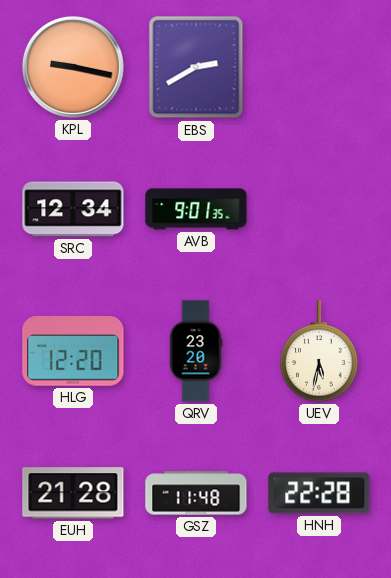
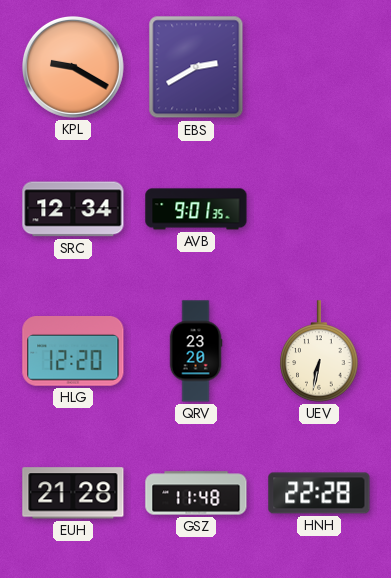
KPL: 9:17 -> 9:20 (74, 68)
UEV: 5:32 -> 6:32 (319, 351)
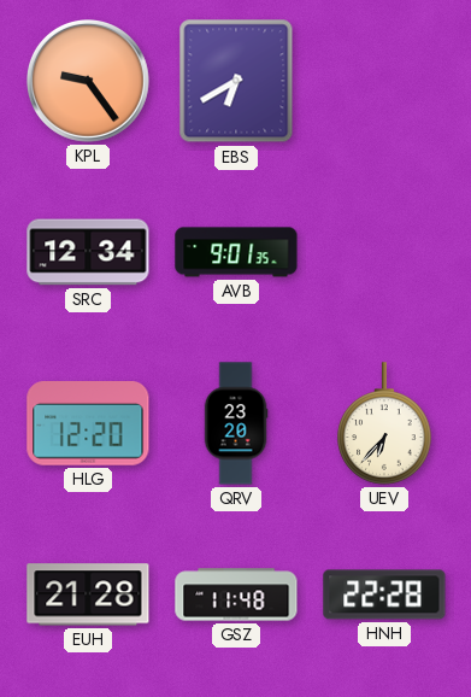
KPL: 9:20 -> 9:24 (89, 82)
EBS: 2:40 -> 6:40 (236, 81)
UEV: 6:32 -> 6:37 (384, 423)
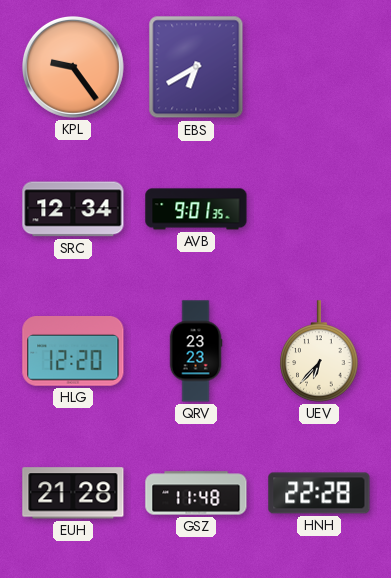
QRV: 23:20 -> 23:23 (196, 351)
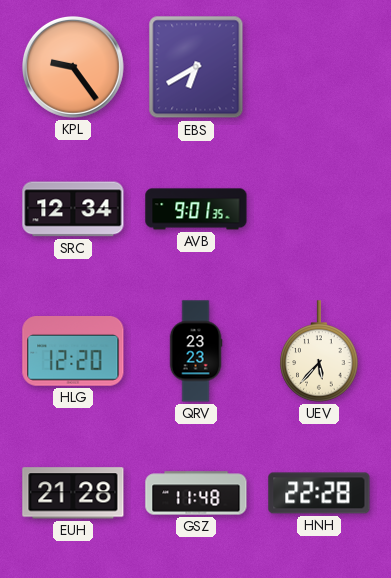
UEV: 6:37 -> 5:37 (319, 351)
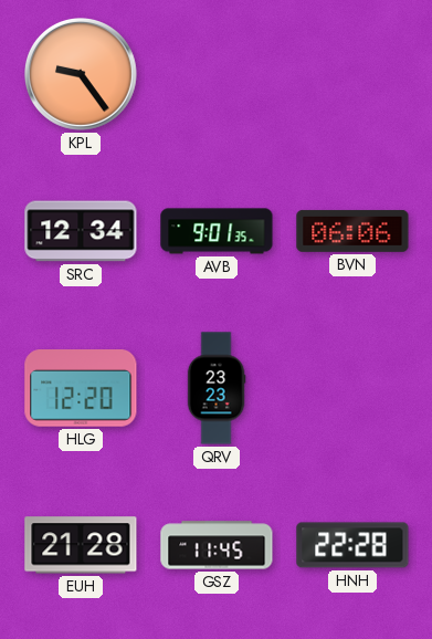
EBS: 6:40 -> none (196, 67)
BVN: none -> 06:06 (352, 231)
UEV: 5:37 -> none (319, 351)
GSZ: 11:48 -> 11:45 (217, 545)
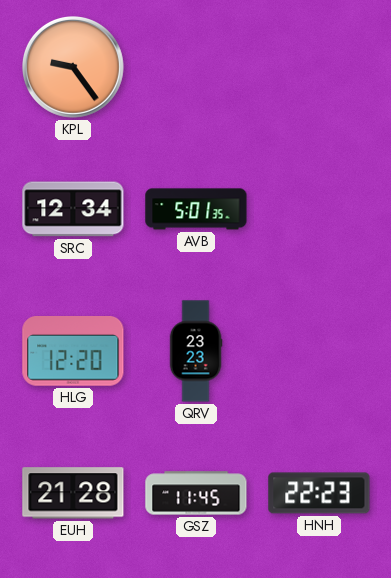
AVB: 9:01 -> 5:01 (196, 209)
BVN: 06:06 -> none (352, 231)
HNH: 22:28 -> 22:23 (319, 493)
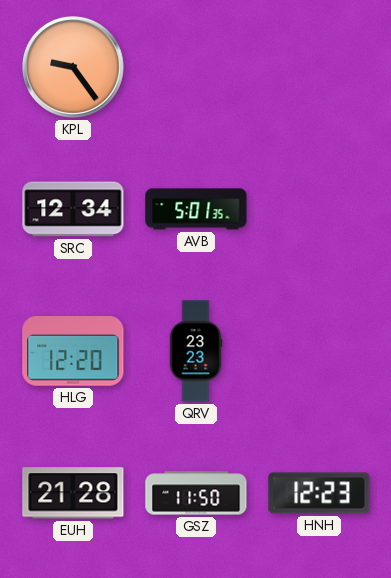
GSZ: 11:45 -> 11:50 (196, 493)
HNH: 22:23 -> 12:23 (319, 493)
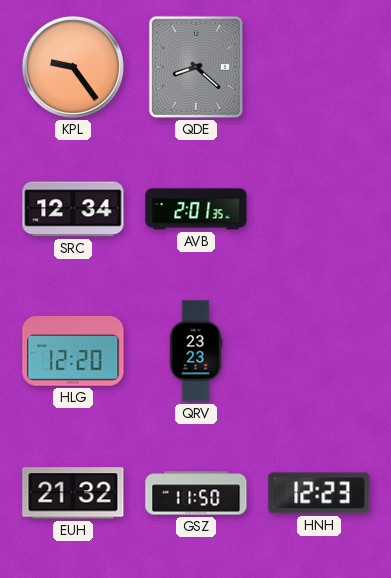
QDE: none -> 8:22 (196, 67)
AVB: 5:01 -> 2:01 (196, 209)
EUH: 21:28 -> 21:32 (73, 493)
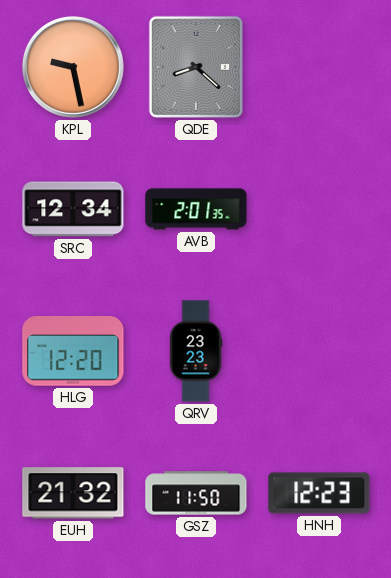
KPL: 9:24 -> 9:28 (74, 68)
